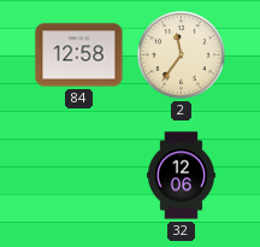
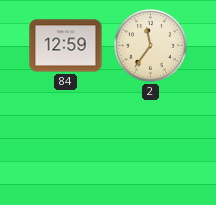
84: 12:58 -> 12:59 (66, 46)
32: 12:06 -> none (181, 176)
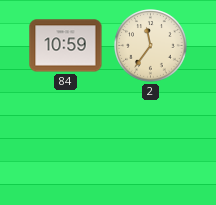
84: 12:59 -> 10:59 (66, 46)
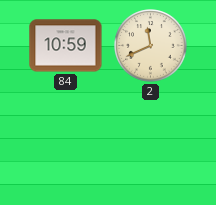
2: 11:36 -> 11:41 (151, 46)
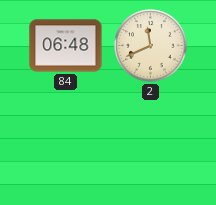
84: 10:59 -> 06:48 (66, 46)
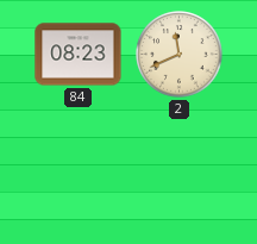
84: 06:48 -> 08:23 (79, 55)
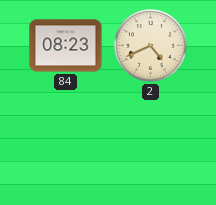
2: 11:41 -> 4:41 (151, 46)
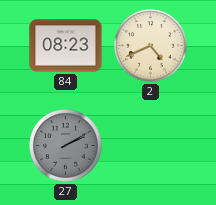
27: none -> 2:10 (66, 146)
